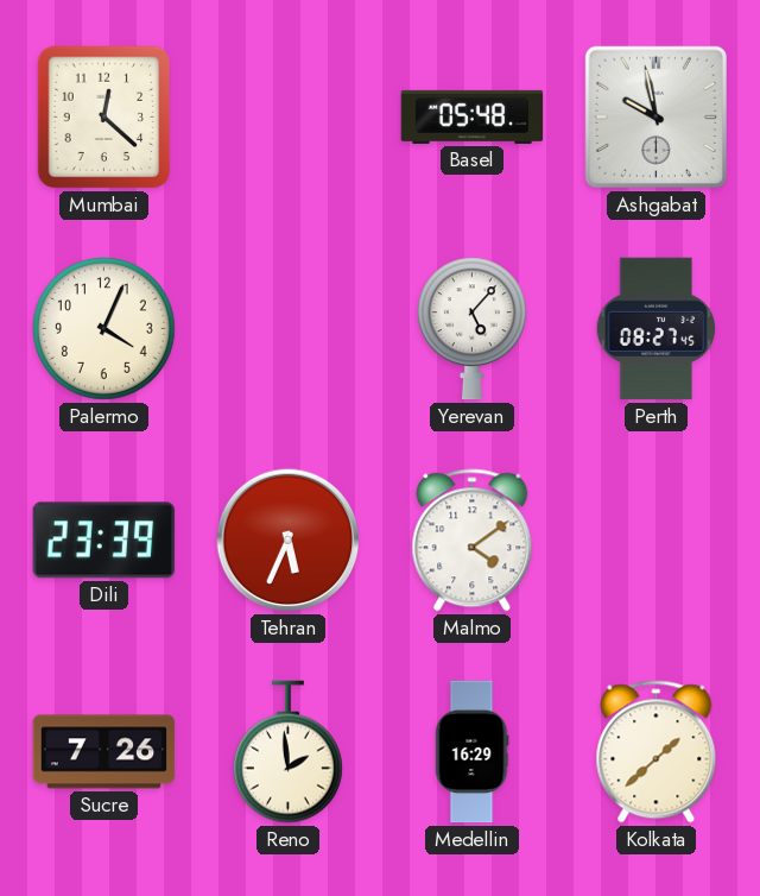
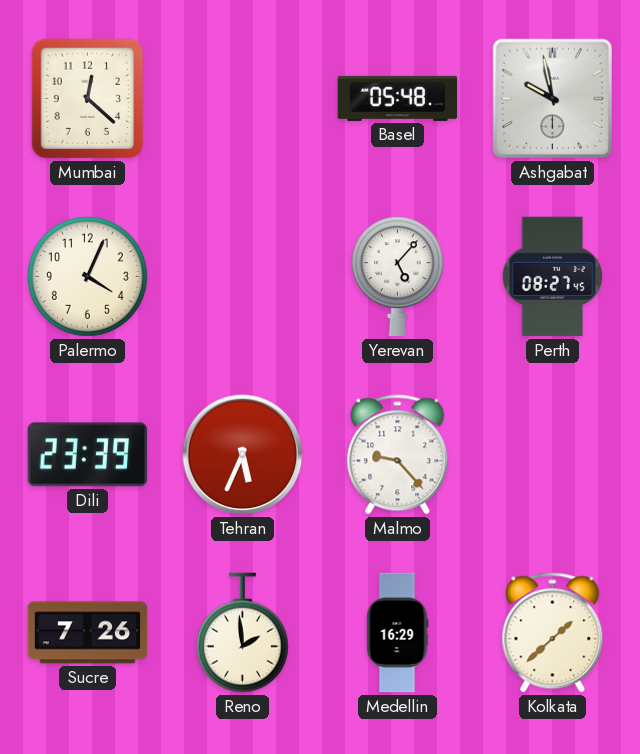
Malmo: 4:09 -> 9:23 (398, 455)
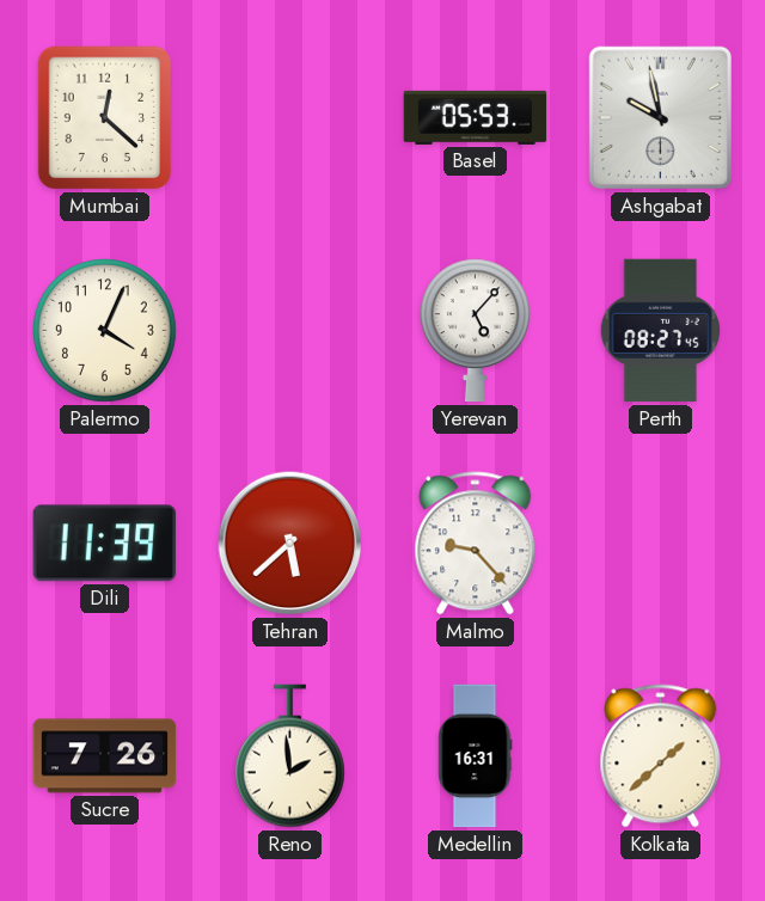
Basel: 05:48 -> 05:53 (476, 117)
Dili: 23:39 -> 11:39 (104, 544)
Tehran: 5:34 -> 5:38 (290, 544)
Medellin: 16:29 -> 16:31 (476, 756)
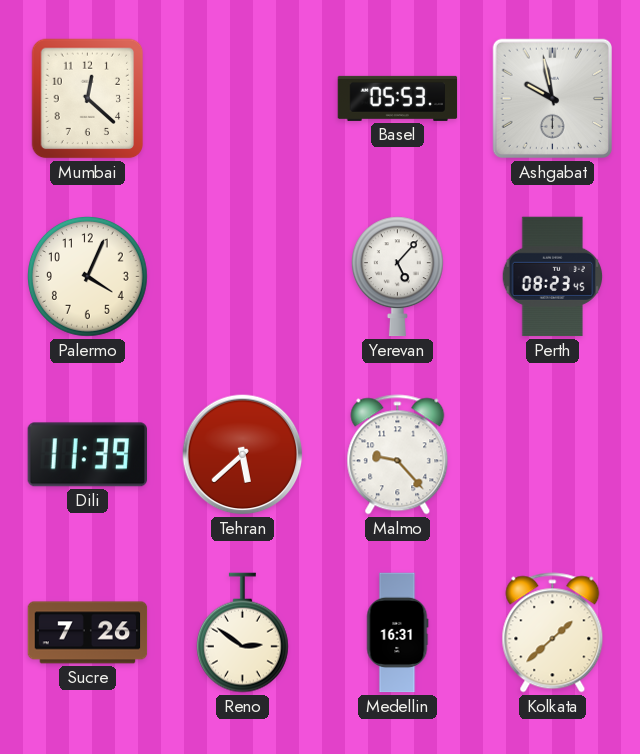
Perth: 08:27 -> 08:23 (553, 277)
Reno: 1:59 -> 2:51 (242, 633)
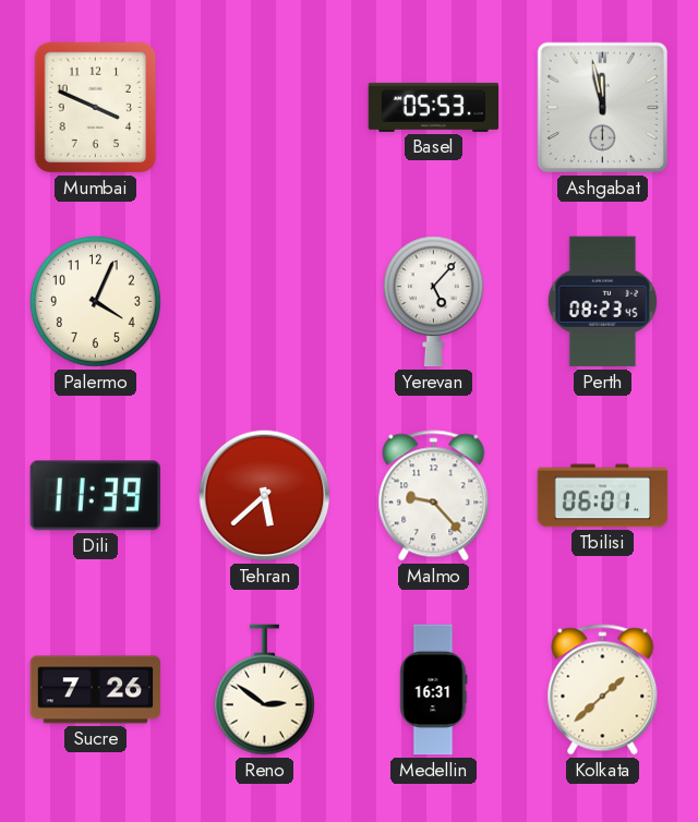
Mumbai: 12:22 -> 3:49 (96, 108)
Ashgabat: 9:58 -> 11:58 (602, 107)
Tbilisi: none -> 06:01 (603, 496)
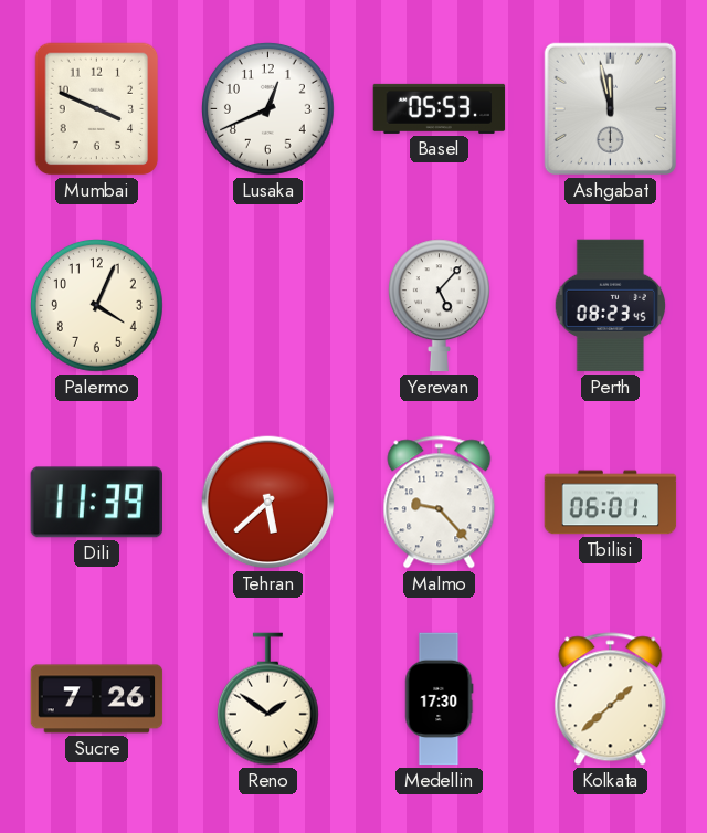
Lusaka: none -> 12:41 (268, 109)
Reno: 2:51 -> 1:51 (267, 699)
Medellin: 16:31 -> 17:30 (440, 699)
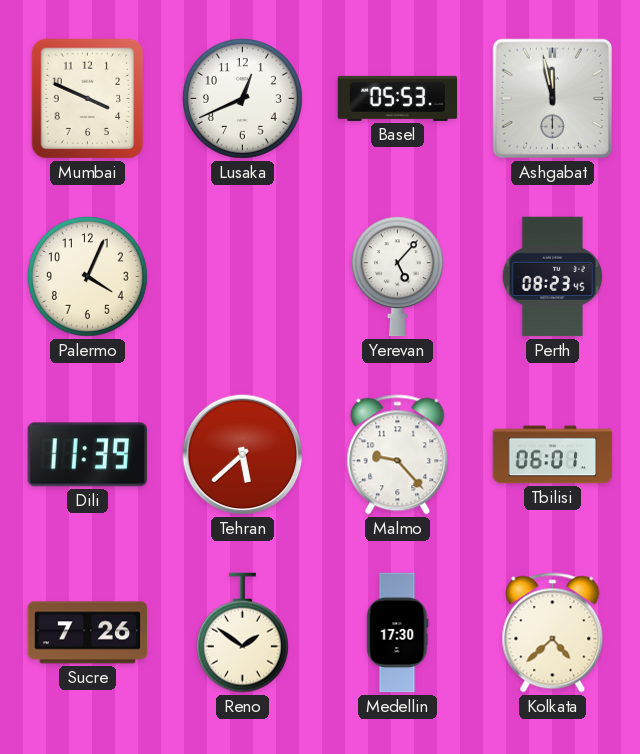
Kolkata: 1:38 -> 4:38 (553, 633)
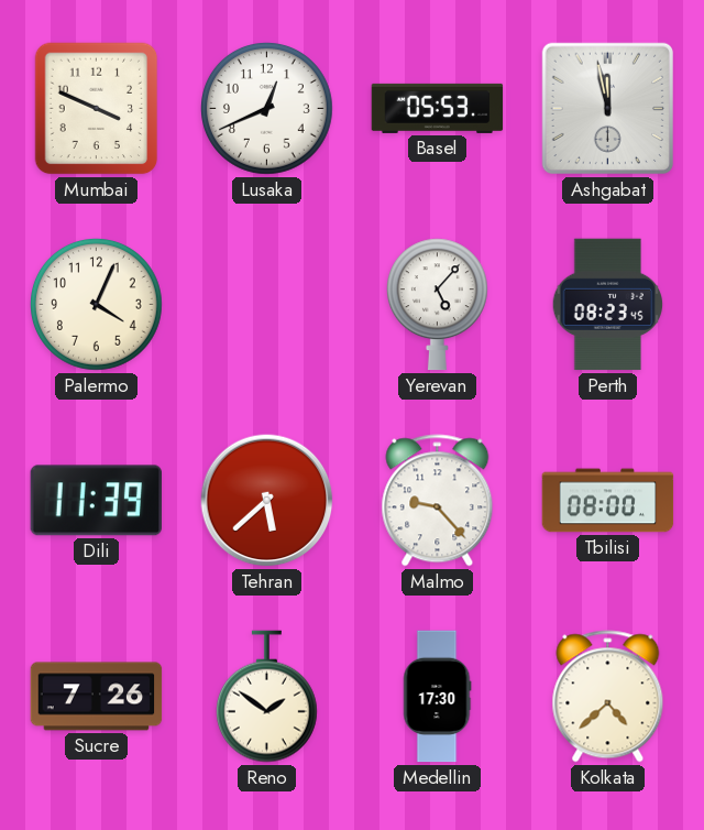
Tbilisi: 06:01 -> 08:00 (608, 501)
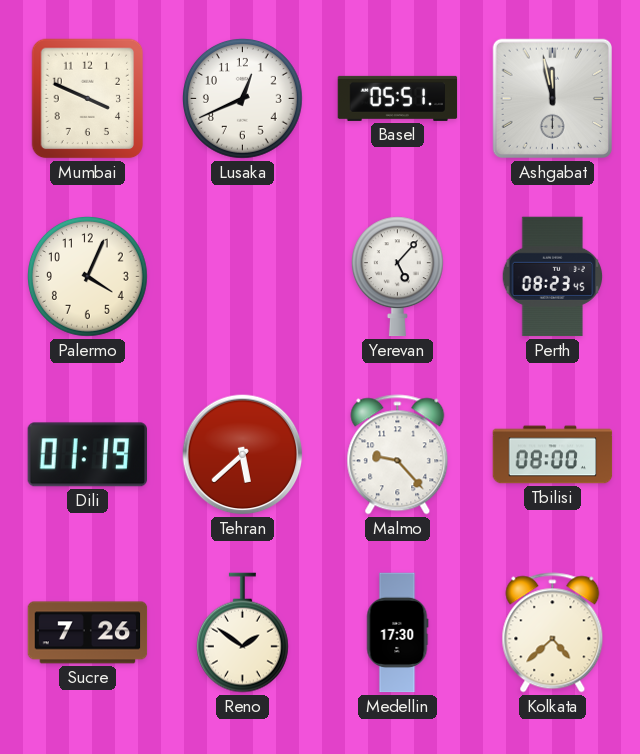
Basel: 05:53 -> 05:51 (398, 98)
Dili: 11:39 -> 01:19 (87, 455)
